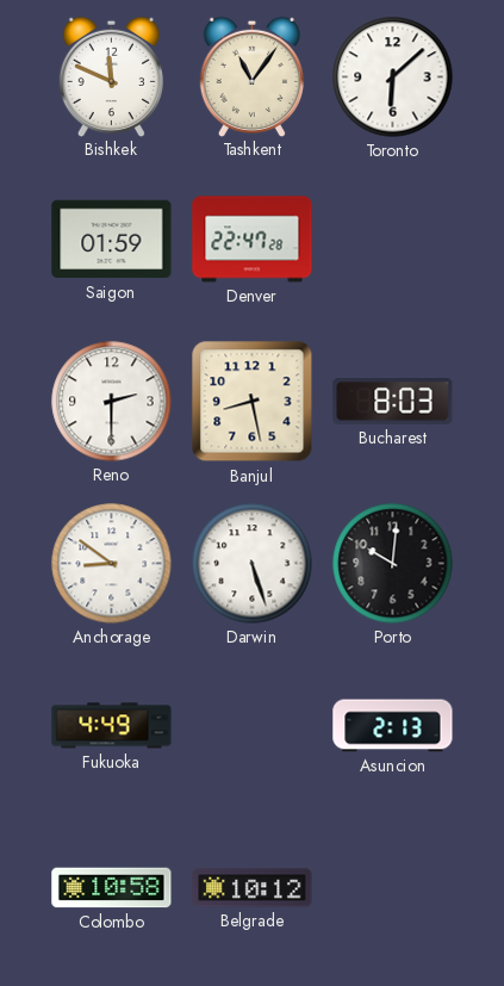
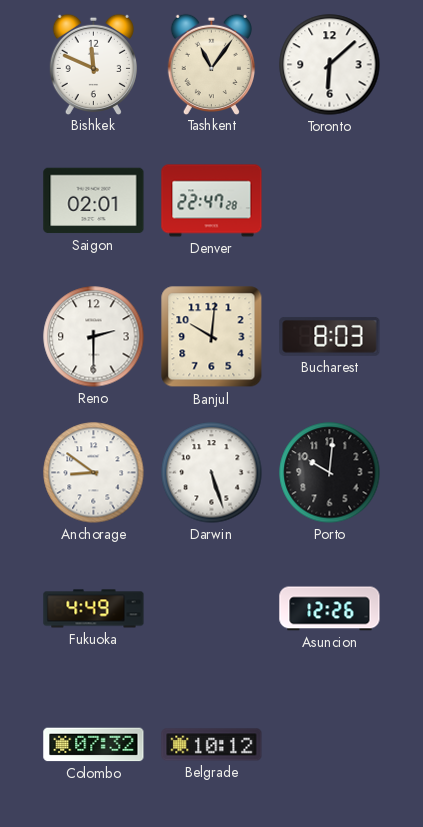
Saigon: 01:59 -> 02:01 (94, 201)
Banjul: 8:28 -> 10:01 (212, 337)
Asuncion: 2:13 -> 12:26 (330, 609)
Colombo: 10:58 -> 07:32 (94, 745)
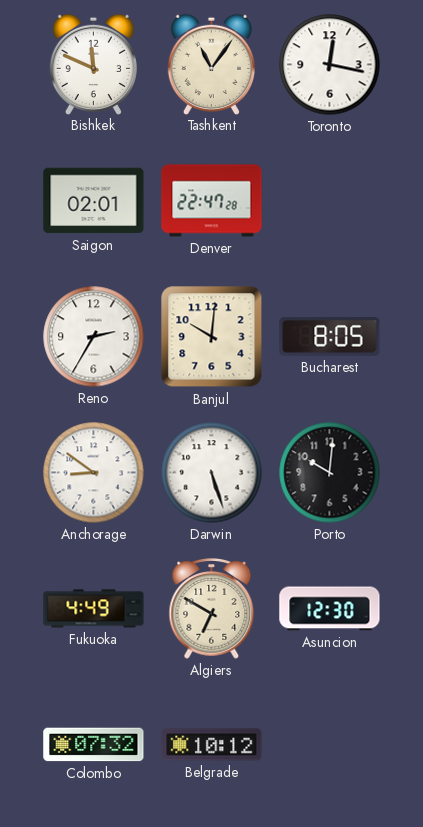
Toronto: 6:08 -> 12:17 (330, 65)
Reno: 2:30 -> 2:35 (94, 337)
Bucharest: 8:03 -> 8:05 (330, 336)
Algiers: none -> 6:50 (212, 609)
Asuncion: 12:26 -> 12:30 (330, 609)
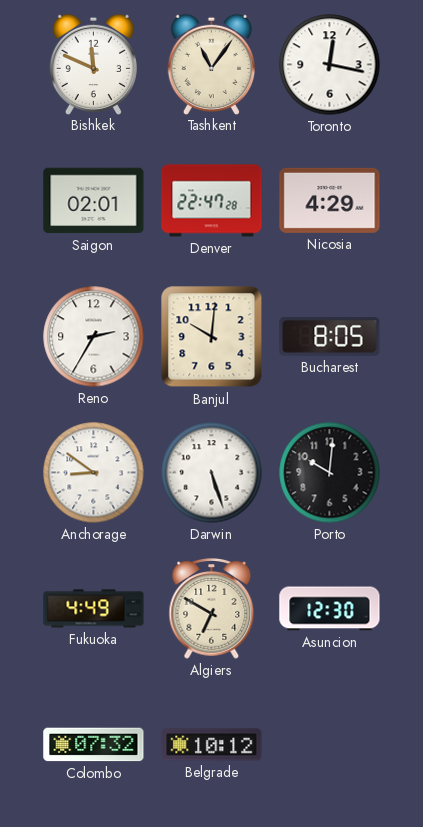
Nicosia: none -> 4:29 (330, 200)
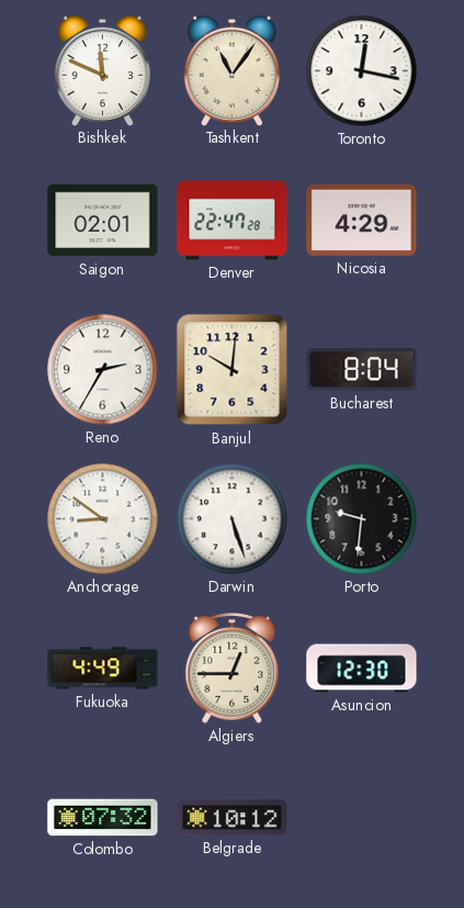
Bucharest: 8:05 -> 8:04 (362, 369)
Porto: 10:01 -> 9:31 (362, 519)
Algiers: 6:50 -> 12:45 (233, 669)
